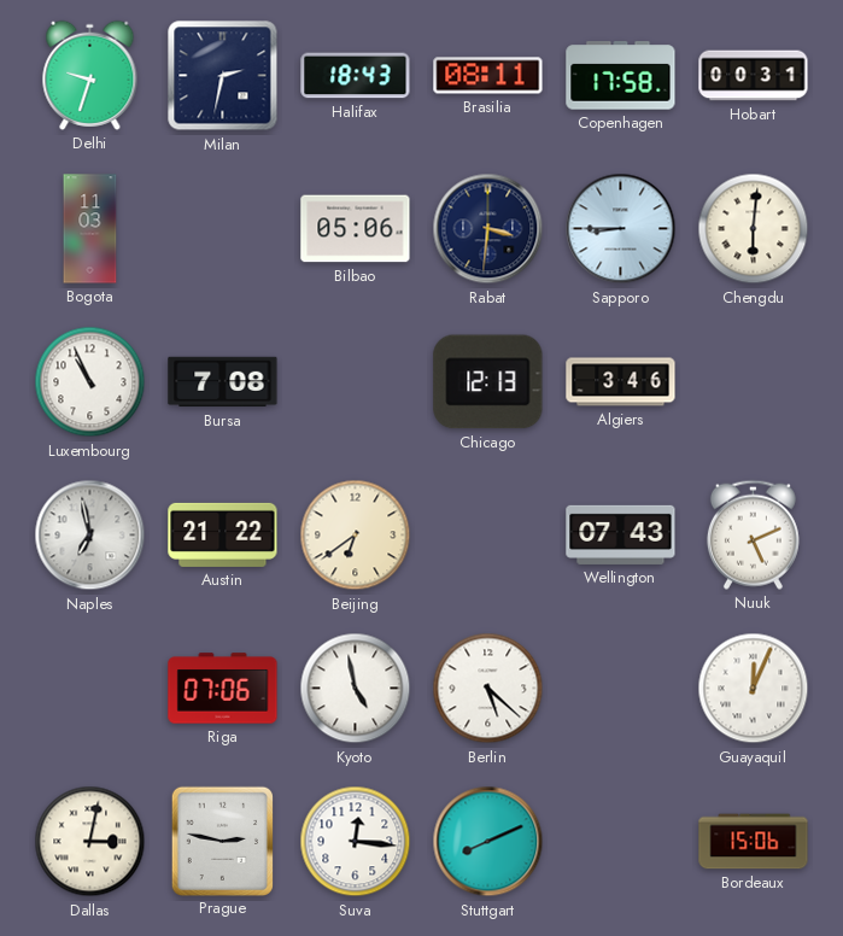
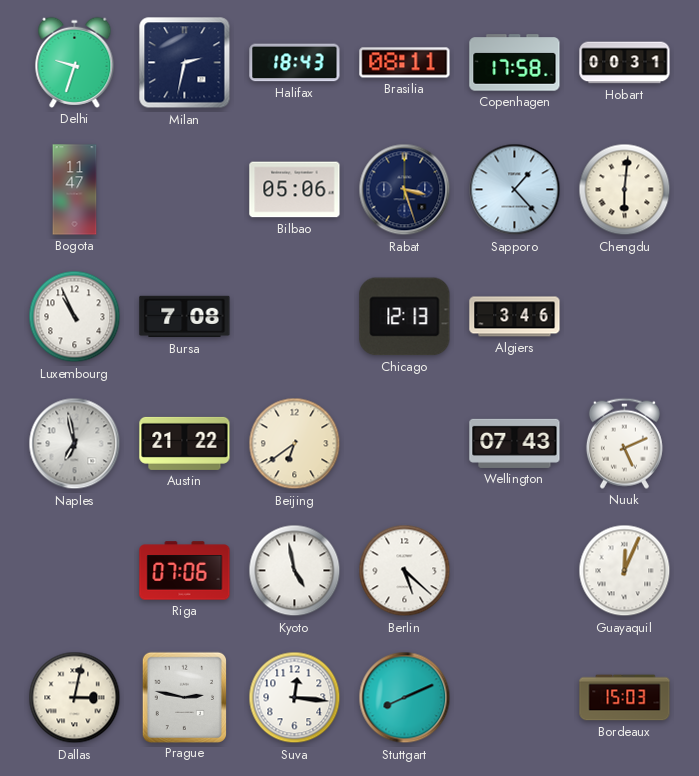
Bogota: 11:03 -> 11:47 (75, 190)
Rabat: 3:31 -> 3:27 (405, 190)
Sapporo: 8:45 -> 1:23 (515, 190)
Bordeaux: 15:06 -> 15:03 (625, 698)
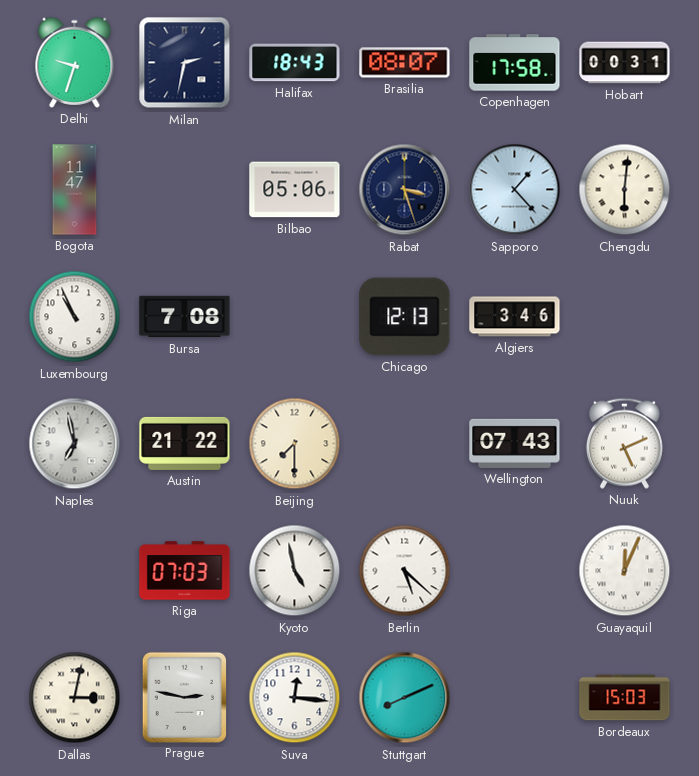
Brasilia: 08:11 -> 08:07 (405, 63)
Beijing: 6:39 -> 7:30 (295, 444)
Riga: 07:06 -> 07:03 (185, 571)
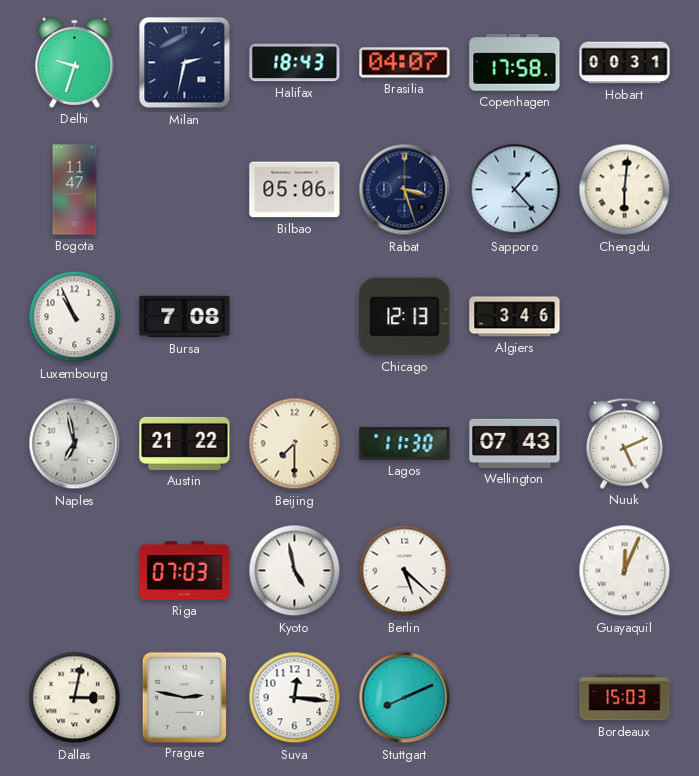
Brasilia: 08:07 -> 04:07 (405, 63)
Lagos: none -> 11:30 (405, 444)
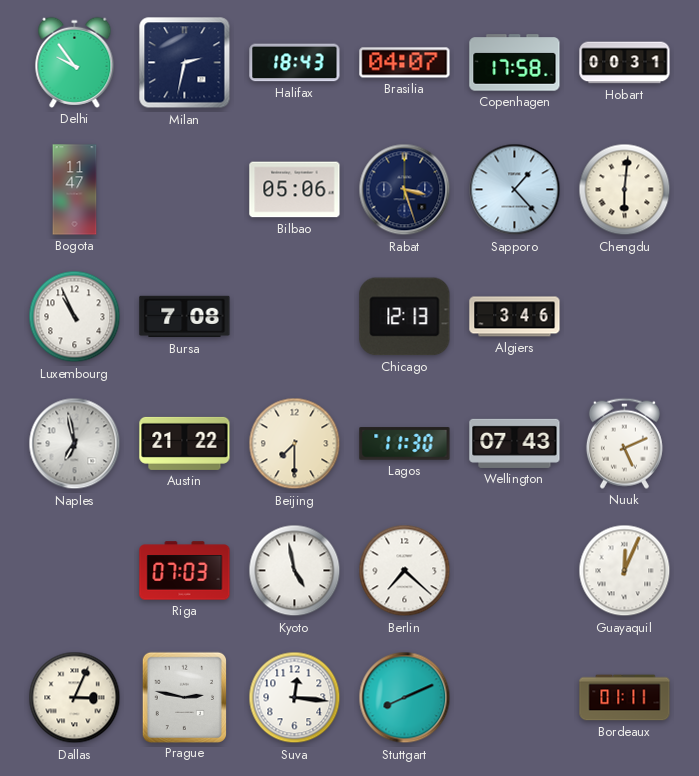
Delhi: 9:33 -> 9:54 (75, 62)
Berlin: 5:22 -> 7:22 (405, 571)
Dallas: 3:02 -> 3:04 (75, 698)
Bordeaux: 15:03 -> 01:11 (625, 698)
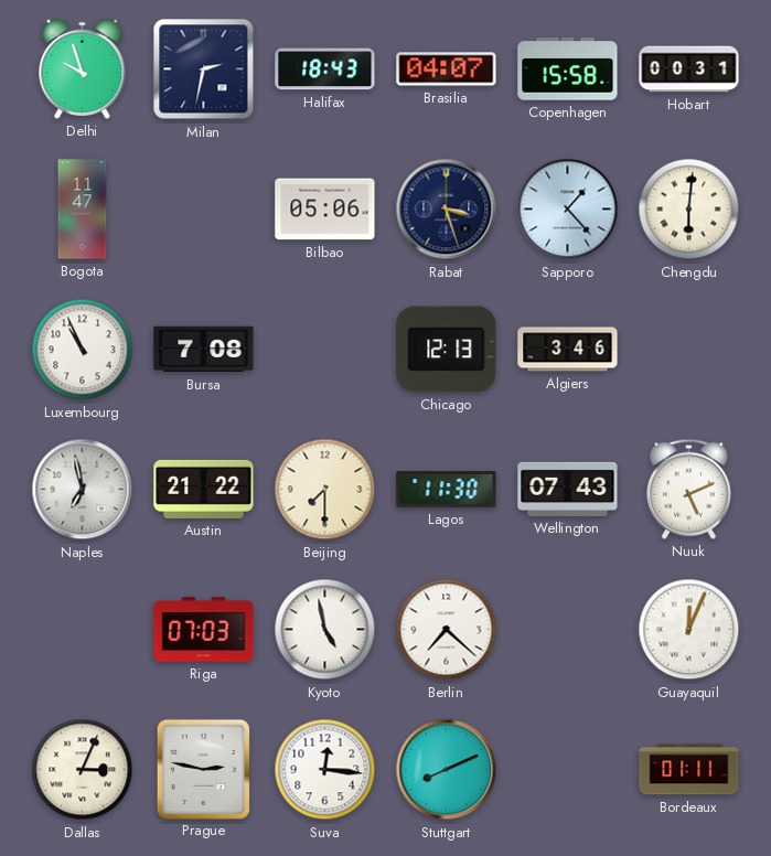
Delhi: 9:54 -> 9:57 (83, 68)
Copenhagen: 17:58 -> 15:58 (568, 69)
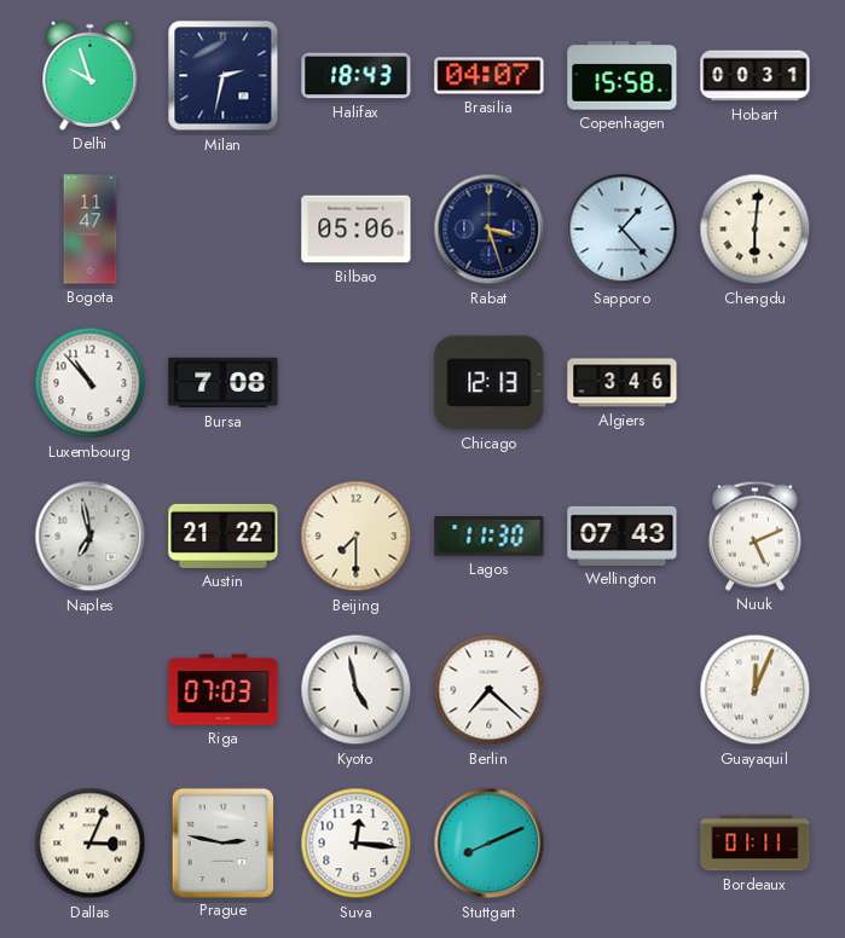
Luxembourg: 10:56 -> 10:53 (91, 383)
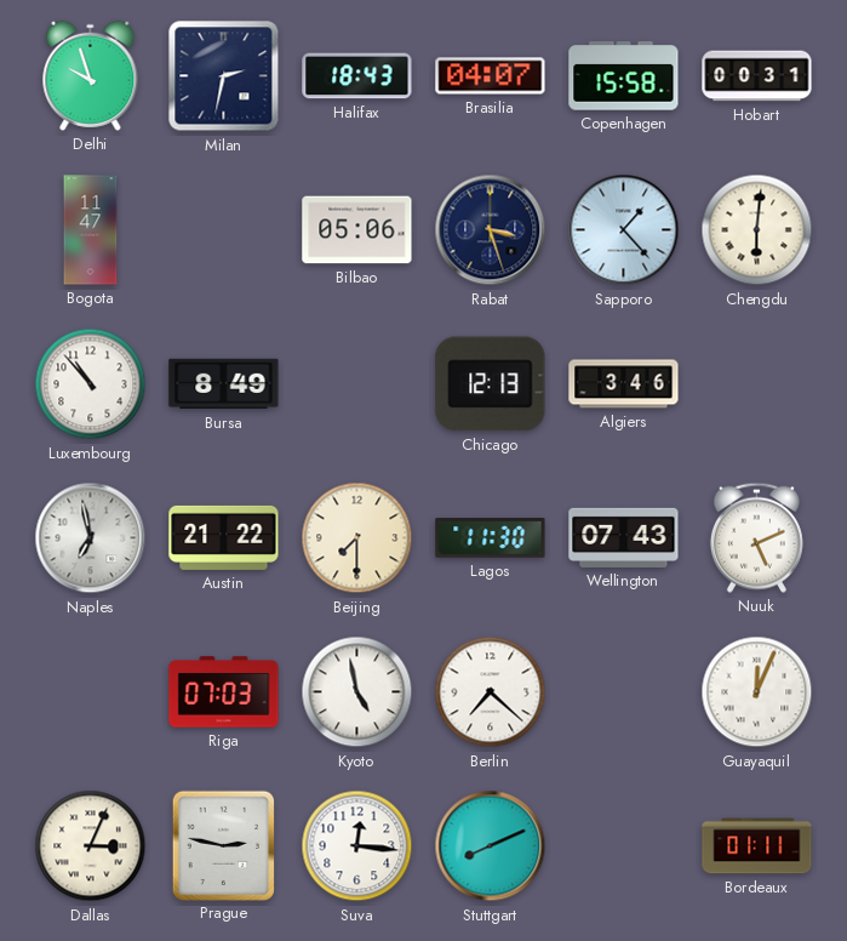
Bursa: 7:08 -> 8:49 (224, 384)
